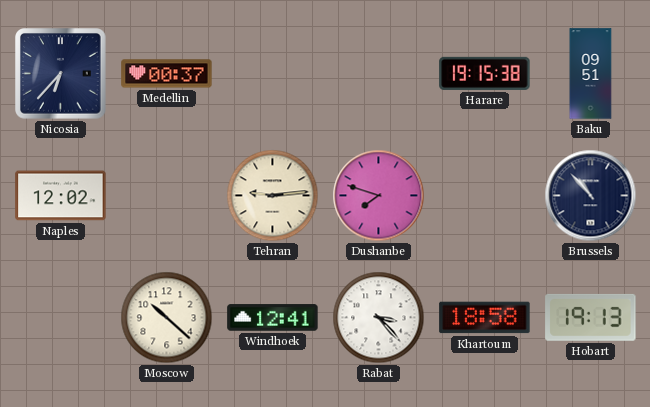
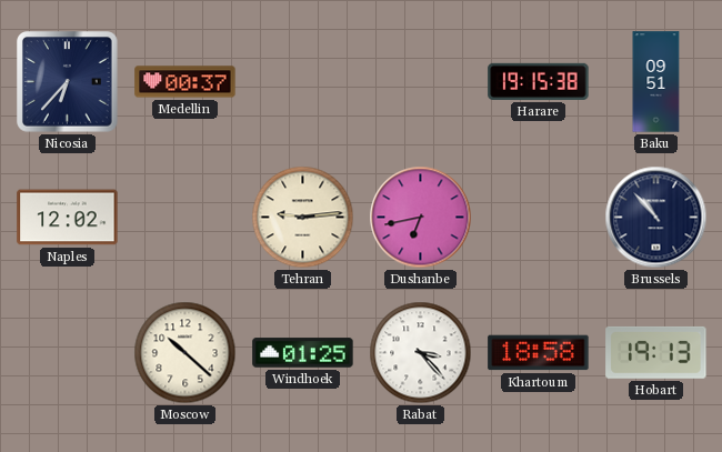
Dushanbe: 7:48 -> 6:43 (421, 218)
Windhoek: 12:41 -> 01:25 (303, 353)
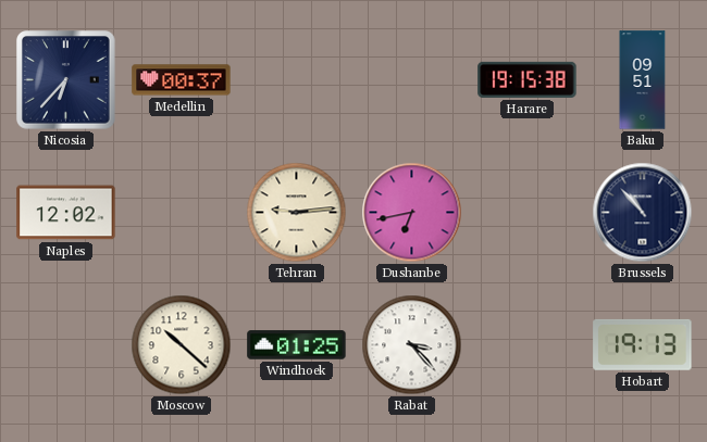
Khartoum: 18:58 -> none (539, 353)
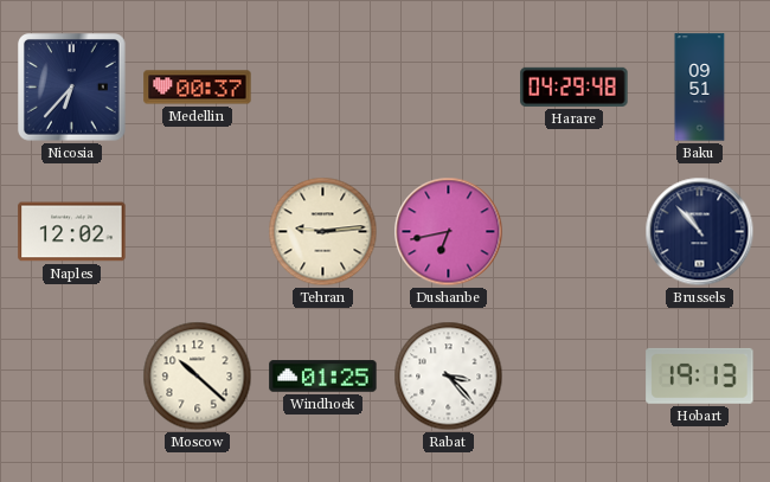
Harare: 19:15 -> 04:29 (575, 86)
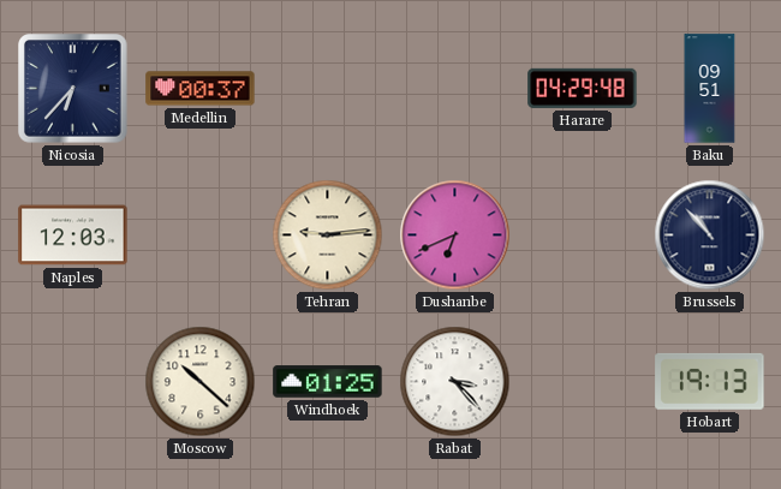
Naples: 12:02 -> 12:03 (73, 235)
Dushanbe: 6:43 -> 6:41 (455, 235)
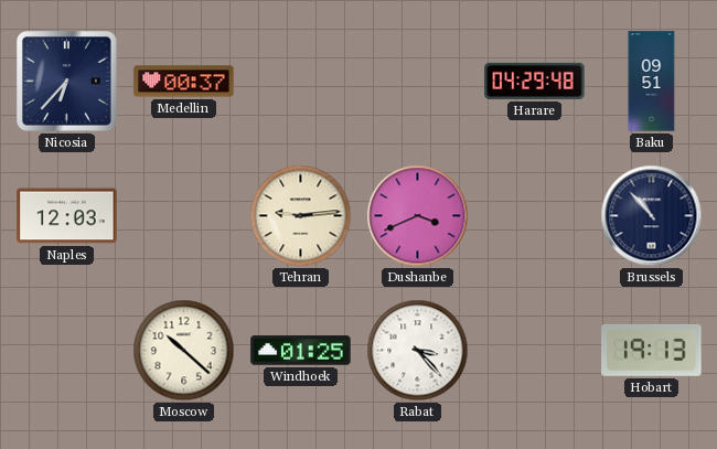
Dushanbe: 6:41 -> 3:41 (418, 216)
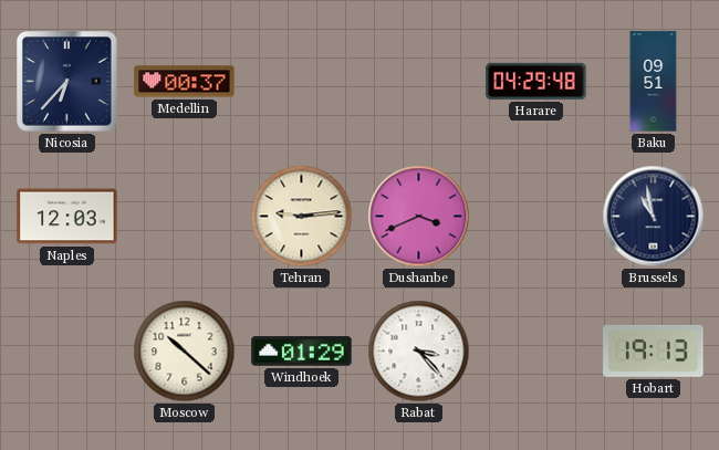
Brussels: 10:53 -> 10:58 (654, 217)
Windhoek: 01:25 -> 01:29 (302, 352)
